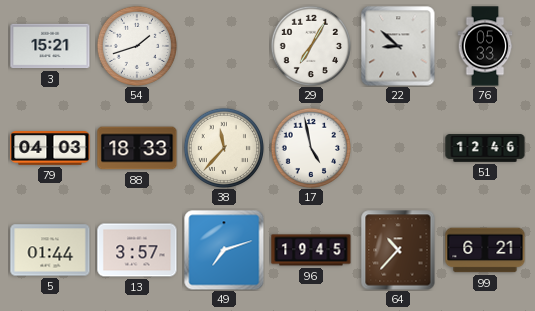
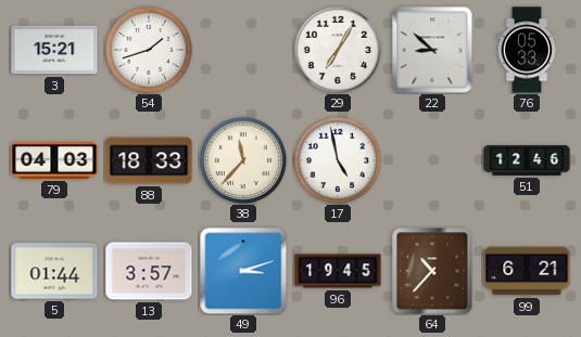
49: 7:12 -> 3:12 (243, 271)
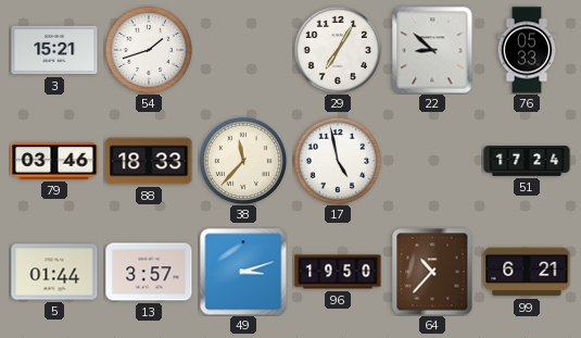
79: 04:03 -> 03:46 (54, 161)
51: 12:46 -> 17:24 (527, 161)
96: 19:45 -> 19:50 (338, 272)
